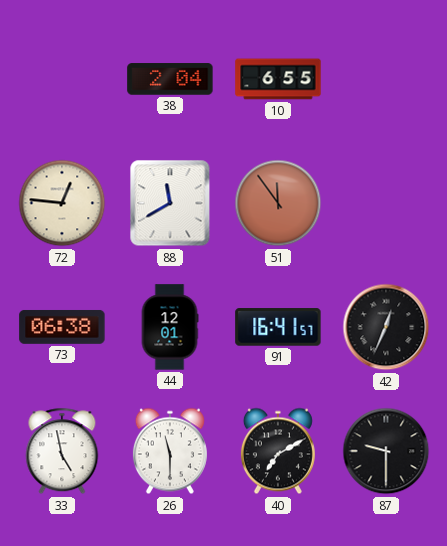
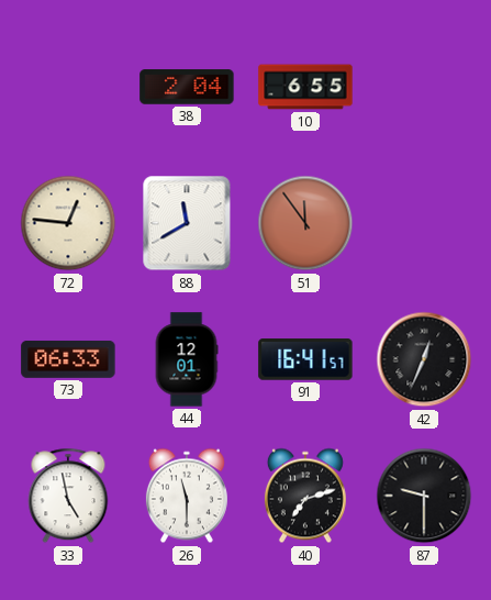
73: 06:38 -> 06:33 (68, 359)
40: 7:10 -> 7:12 (305, 496)
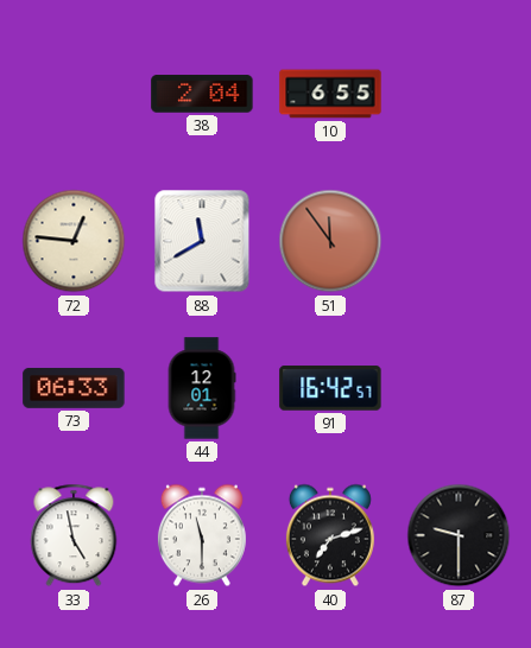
91: 16:41 -> 16:42 (330, 388)
42: 12:34 -> none (424, 359)
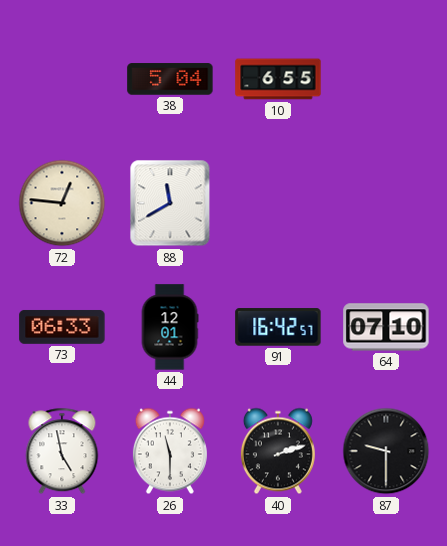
38: 2:04 -> 5:04 (170, 79)
51: 11:54 -> none (330, 241)
64: none -> 07:10 (386, 327)
40: 7:12 -> 2:12 (278, 451)
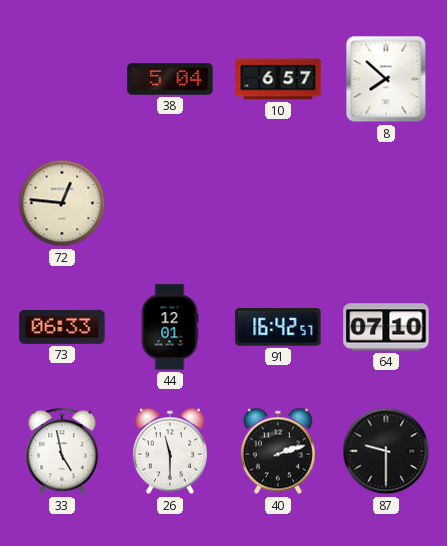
10: 6:55 -> 6:57 (278, 79)
8: none -> 7:52 (386, 79)
88: 11:40 -> none (170, 203)
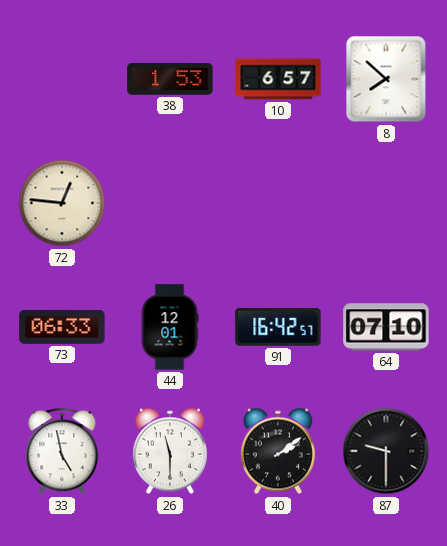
38: 5:04 -> 1:53 (170, 79)
40: 2:12 -> 2:09 (278, 451)
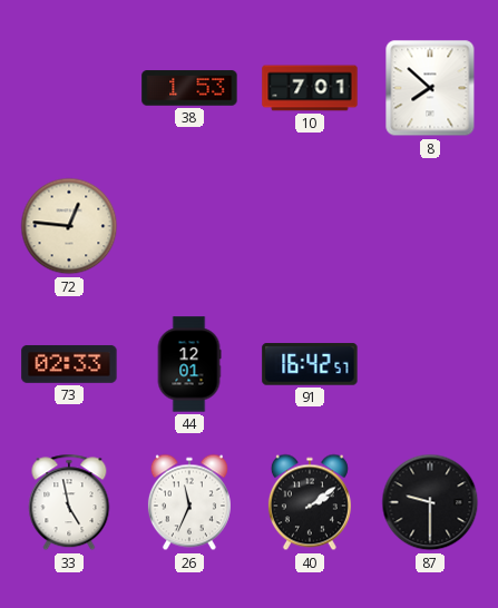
10: 6:57 -> 7:01 (310, 88)
73: 06:33 -> 02:33 (69, 364)
64: 07:10 -> none (386, 327)
26: 11:30 -> 11:34 (189, 502)
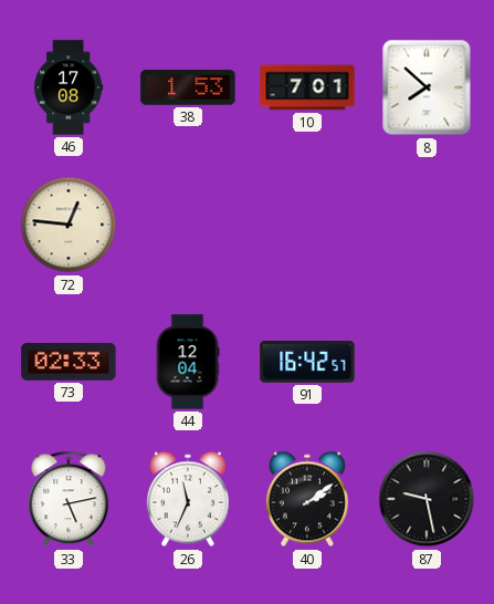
46: none -> 17:08 (69, 87)
44: 12:01 -> 12:04 (188, 362)
33: 4:58 -> 5:13 (69, 499)
87: 9:30 -> 9:28 (427, 499)
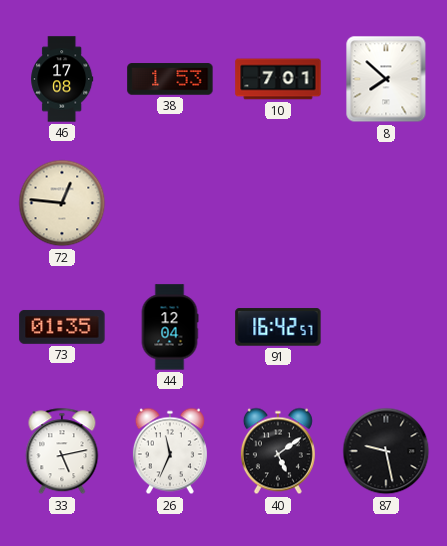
73: 02:33 -> 01:35 (62, 327)
40: 2:09 -> 5:09 (278, 451)
